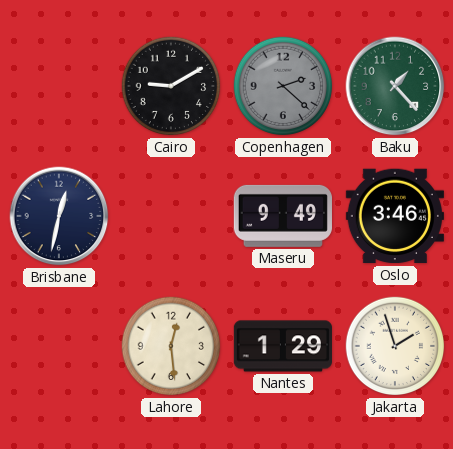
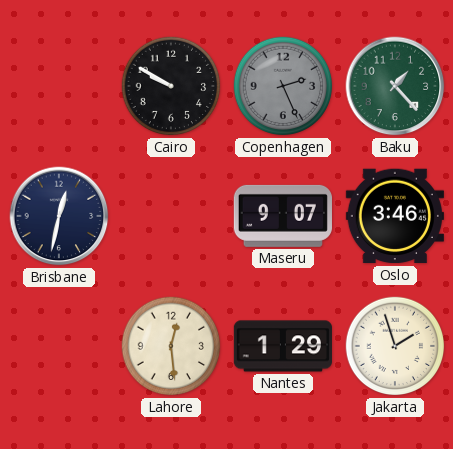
Cairo: 9:10 -> 9:50 (171, 86)
Copenhagen: 2:22 -> 2:26 (283, 86)
Maseru: 9:49 -> 9:07 (283, 216)
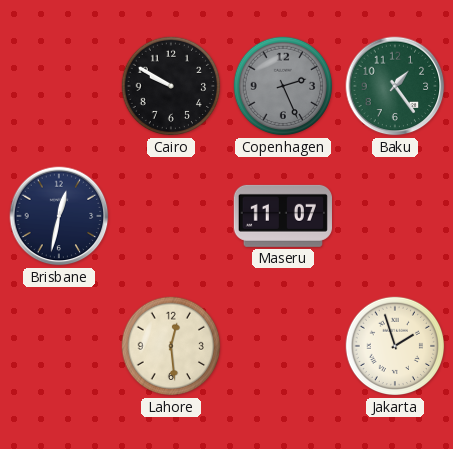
Baku: 1:23 -> 1:24 (395, 86)
Maseru: 9:07 -> 11:07 (283, 216)
Oslo: 3:46 -> none (395, 216)
Nantes: 1:29 -> none (282, 346)
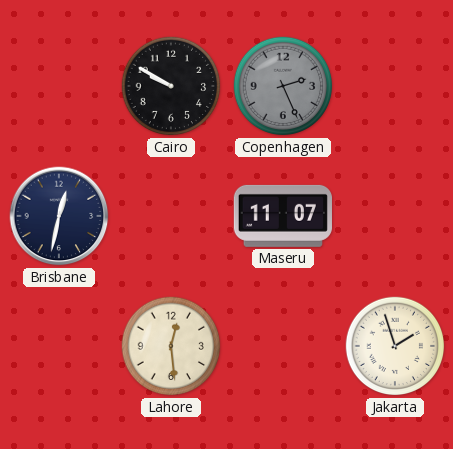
Baku: 1:24 -> none (395, 86)
